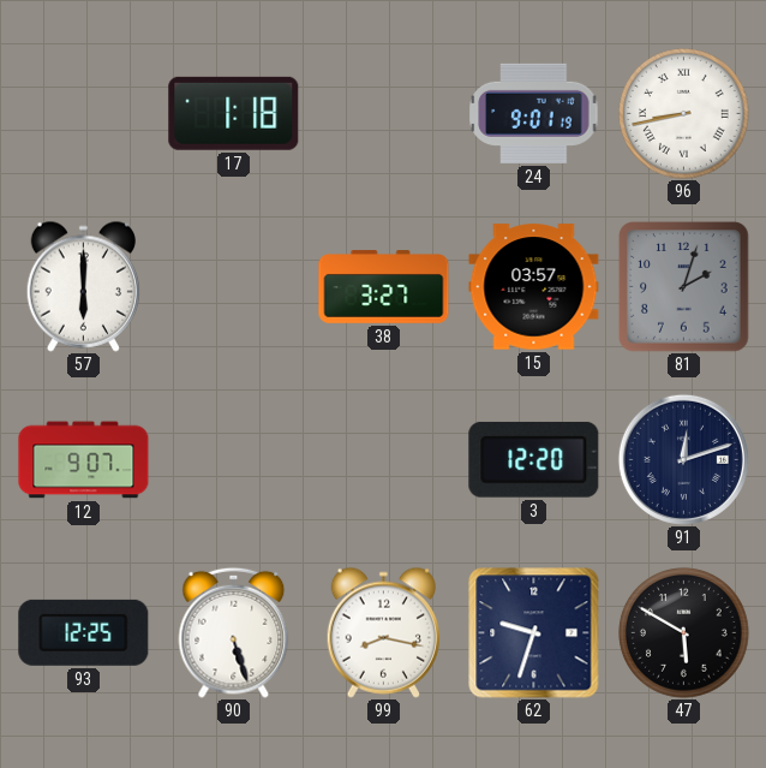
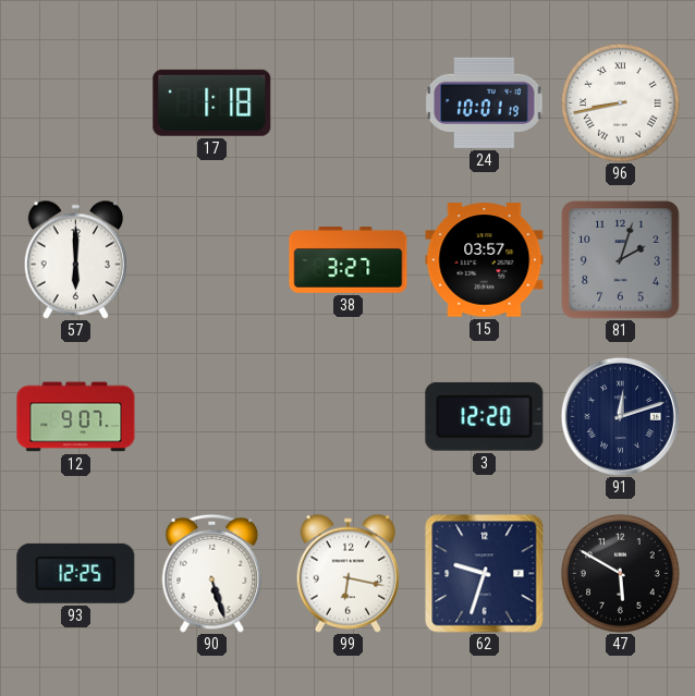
24: 9:01 -> 10:01 (485, 102)
99: 8:17 -> 6:17 (347, 573)
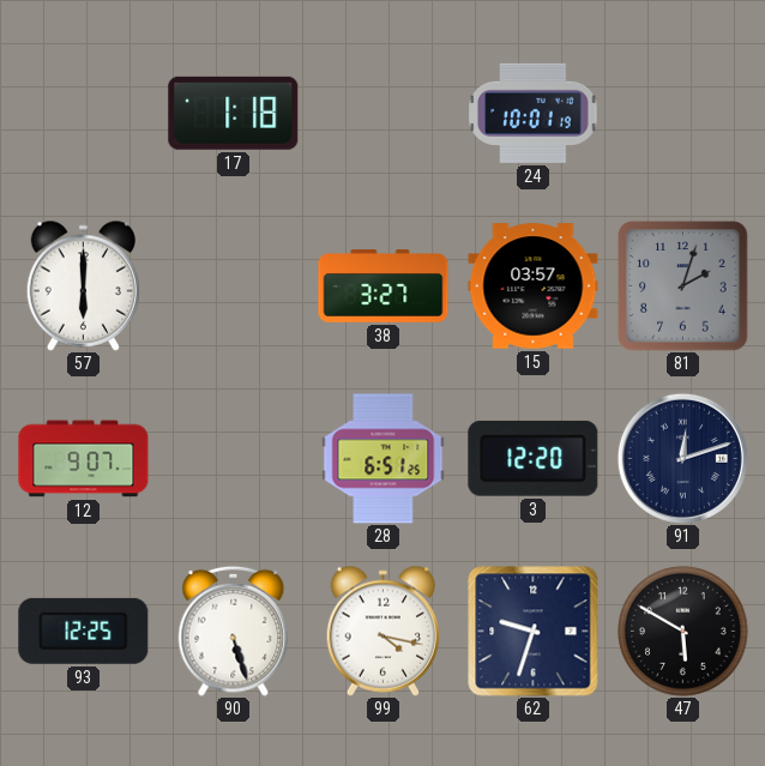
96: 8:43 -> none (621, 103)
28: none -> 6:51 (384, 459)
99: 6:17 -> 4:17 (382, 631)
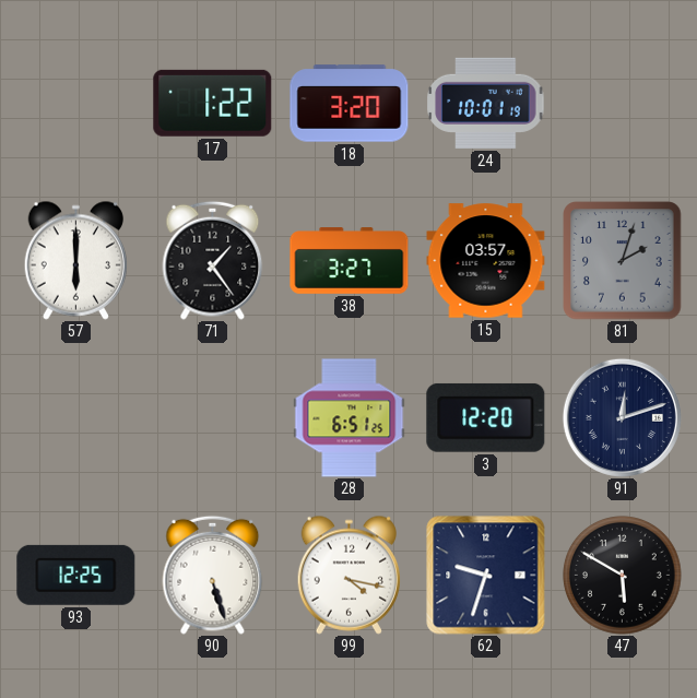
17: 1:18 -> 1:22 (213, 103)
18: none -> 3:20 (350, 104)
71: none -> 1:24 (213, 260)
12: 9:07 -> none (84, 459)
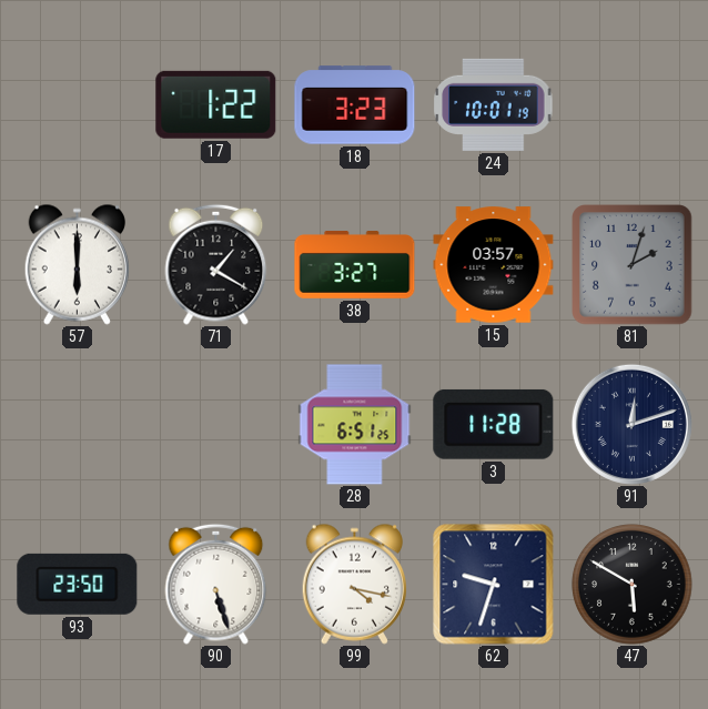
18: 3:20 -> 3:23 (355, 105)
71: 1:24 -> 1:20 (216, 264)
3: 12:20 -> 11:28 (494, 424)
93: 12:25 -> 23:50 (78, 584)
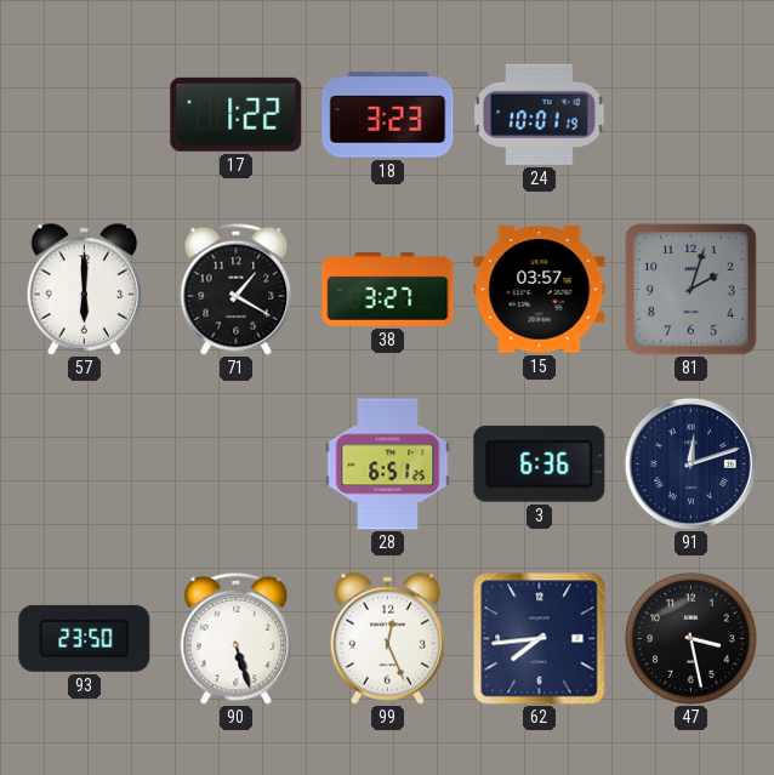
3: 11:28 -> 6:36 (540, 463)
99: 4:17 -> 12:26 (387, 638)
62: 9:33 -> 7:44 (540, 639)
47: 5:50 -> 3:28 (692, 639)
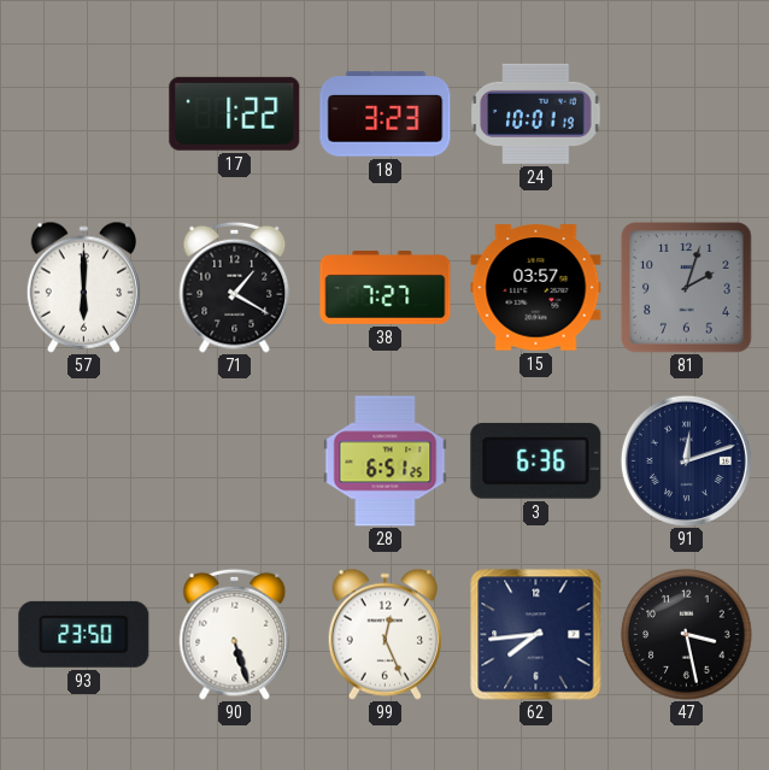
38: 3:27 -> 7:27 (386, 288)
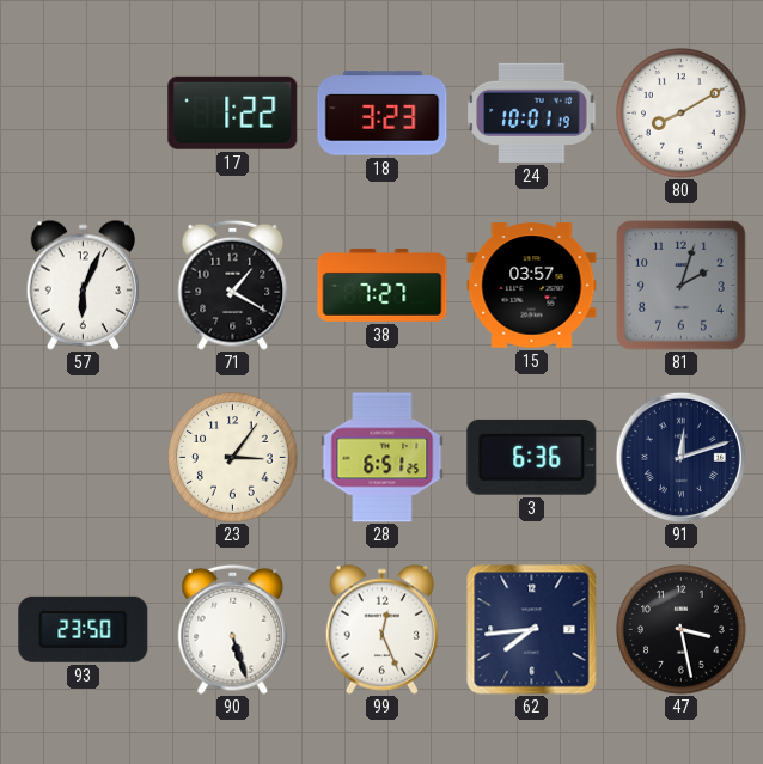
80: none -> 8:10 (682, 114)
57: 6:00 -> 6:04 (83, 285)
23: none -> 3:06 (233, 458)
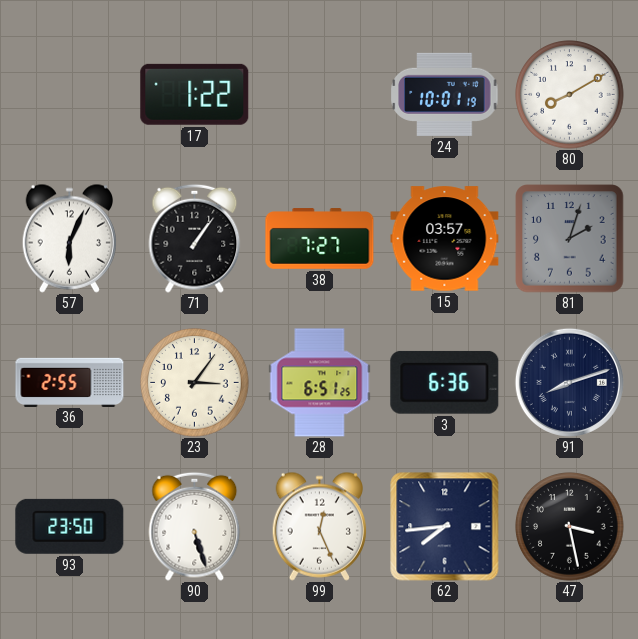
18: 3:23 -> none (383, 114)
71: 1:20 -> 1:06 (195, 238)
36: none -> 2:55 (70, 382)
91: 12:12 -> 8:12 (569, 382)
